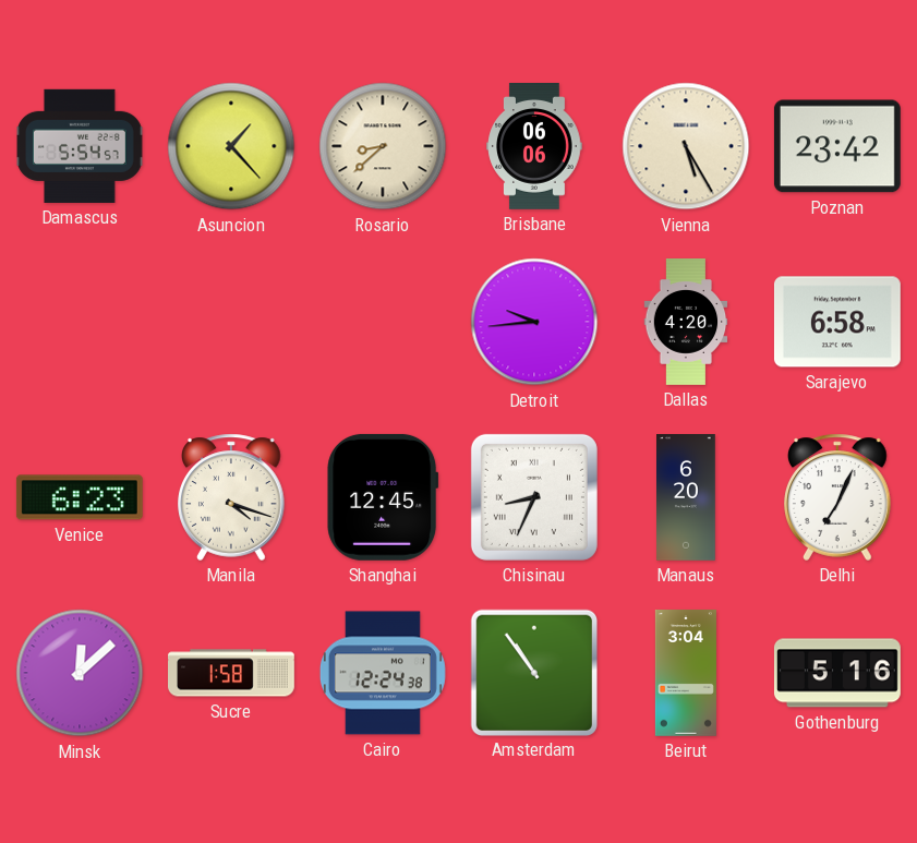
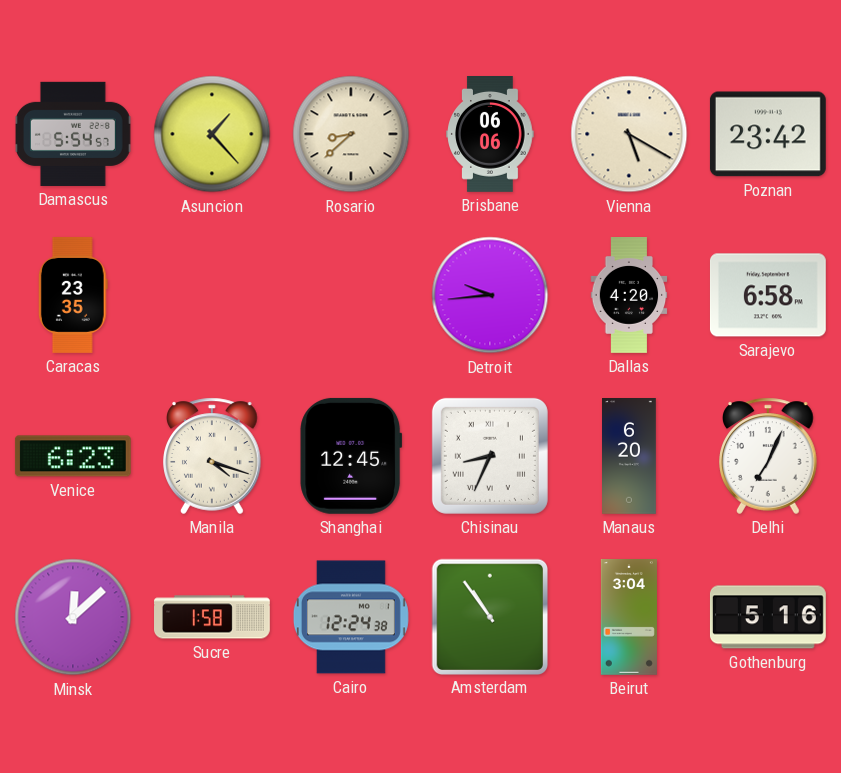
Vienna: 5:25 -> 5:20 (629, 134)
Caracas: none -> 23:35 (73, 295)
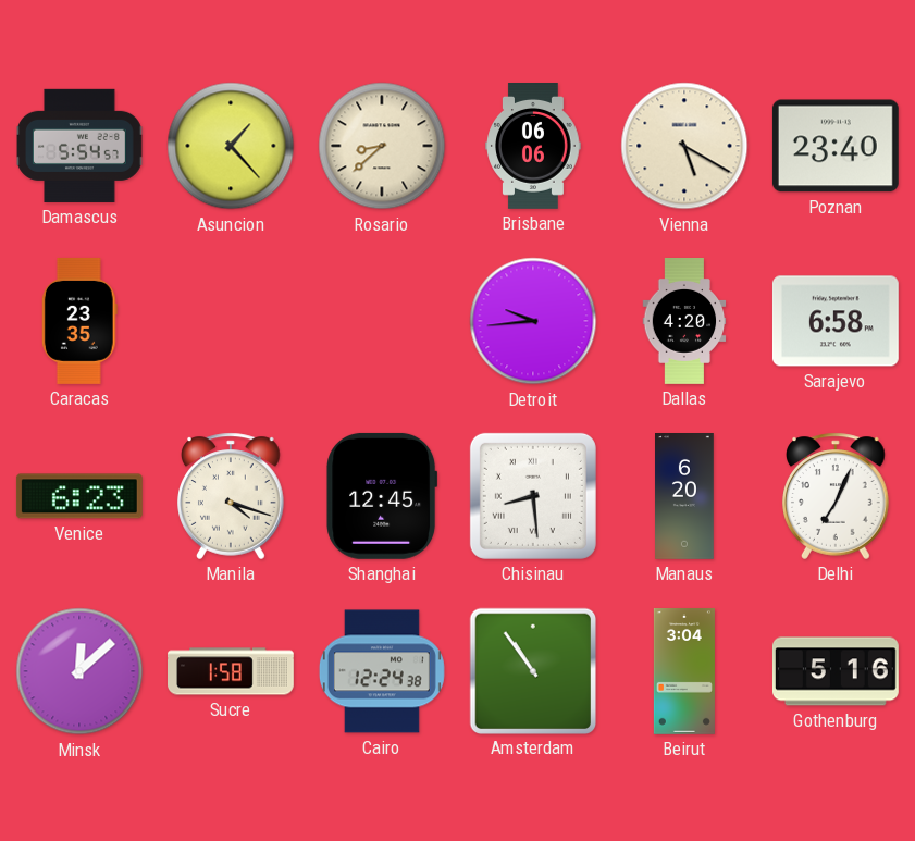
Poznan: 23:42 -> 23:40 (836, 146)
Chisinau: 8:34 -> 8:29 (533, 496)
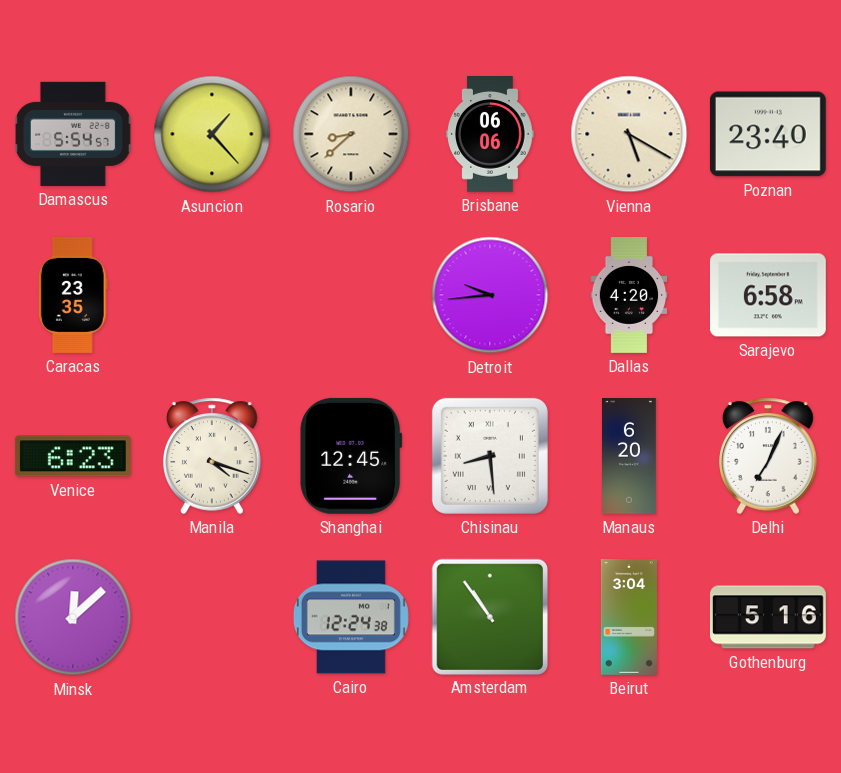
Sucre: 1:58 -> none (232, 671)
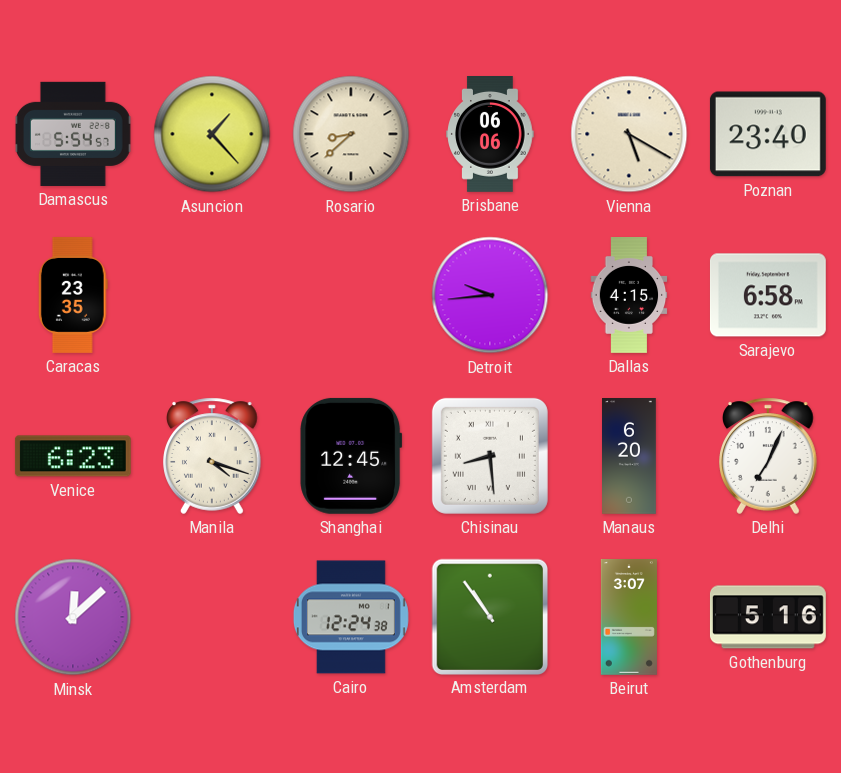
Dallas: 4:20 -> 4:15 (629, 296)
Beirut: 3:04 -> 3:07 (629, 618)
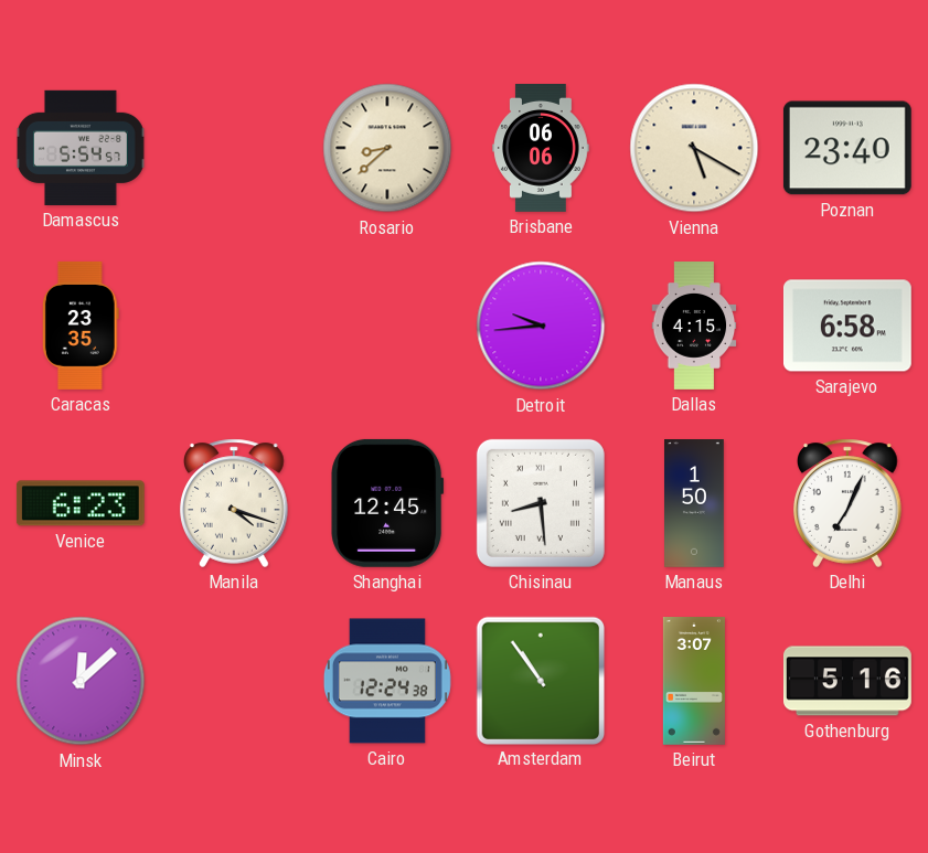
Asuncion: 1:23 -> none (212, 134)
Manaus: 6:20 -> 1:50 (694, 504)
